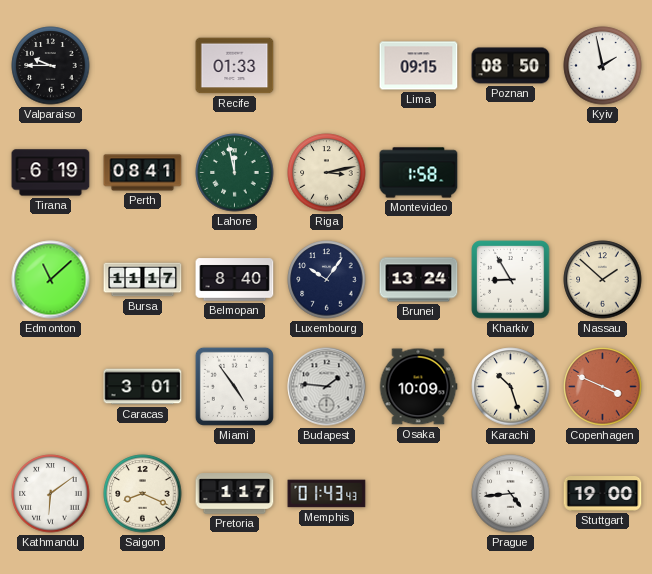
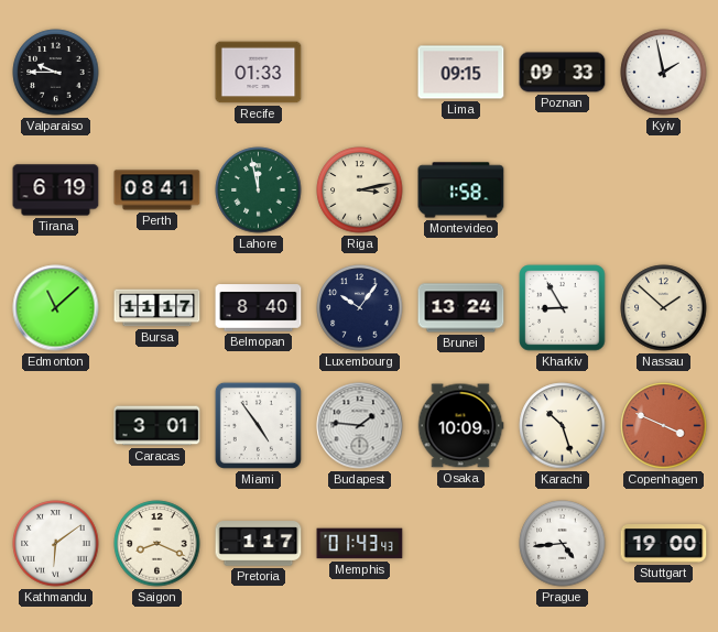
Poznan: 08:50 -> 09:33 (563, 73)
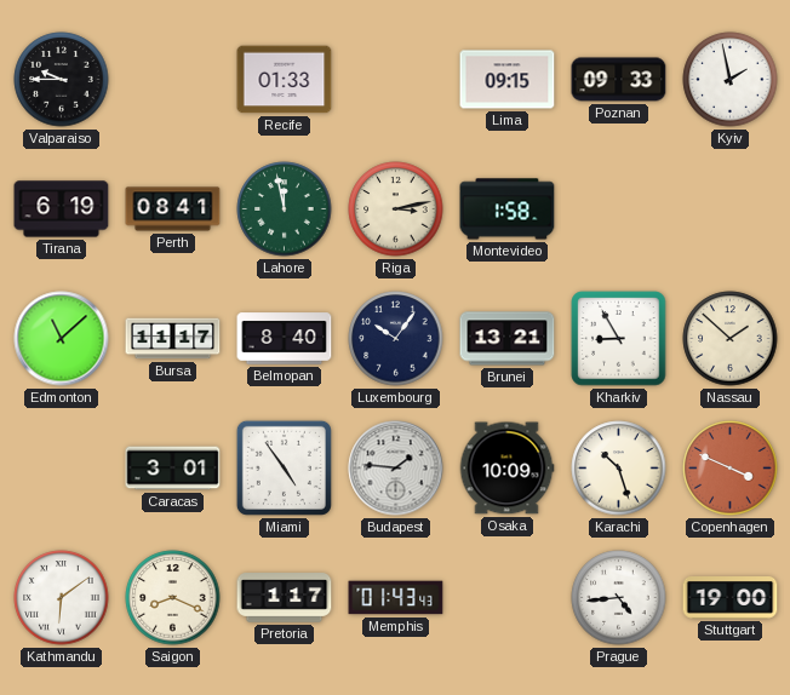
Brunei: 13:24 -> 13:21 (508, 339)
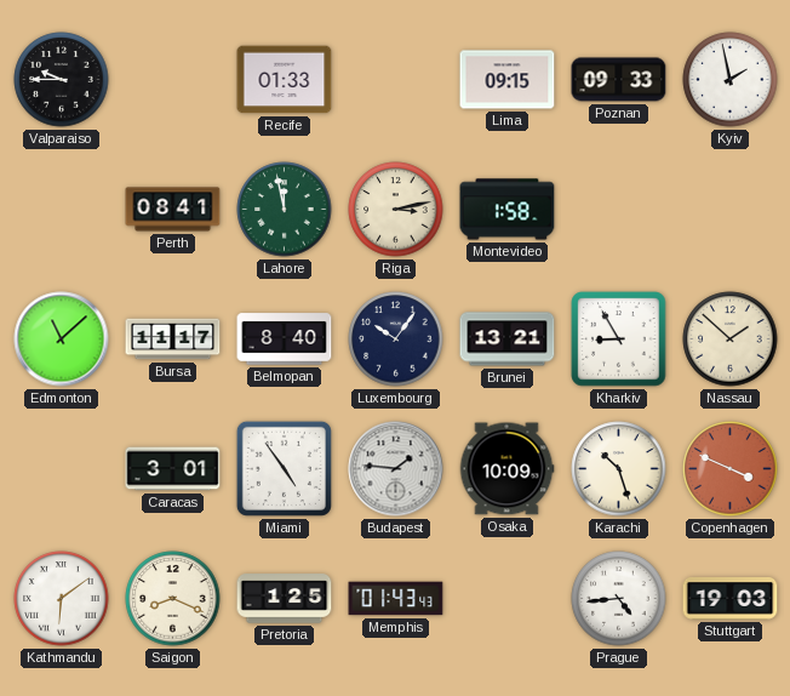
Tirana: 6:19 -> none (62, 209)
Pretoria: 1:17 -> 1:25 (285, 599)
Stuttgart: 19:00 -> 19:03 (731, 599)
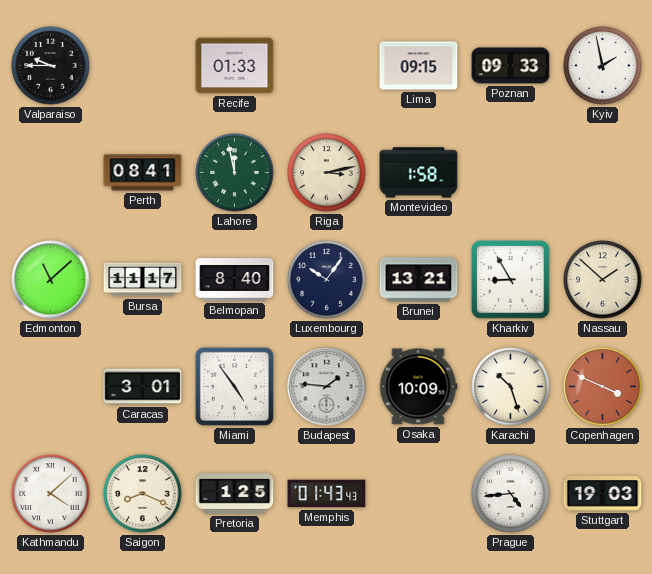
Kathmandu: 6:09 -> 4:08 (51, 494)
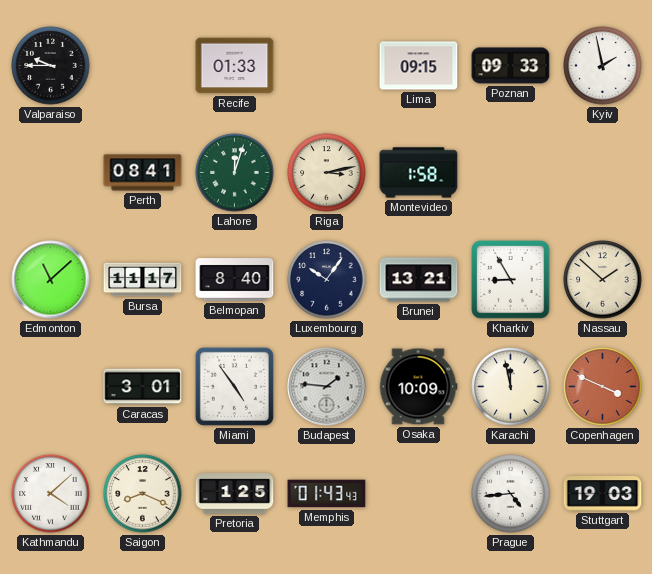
Lahore: 11:58 -> 12:03 (235, 173)
Karachi: 10:27 -> 11:58 (511, 387)
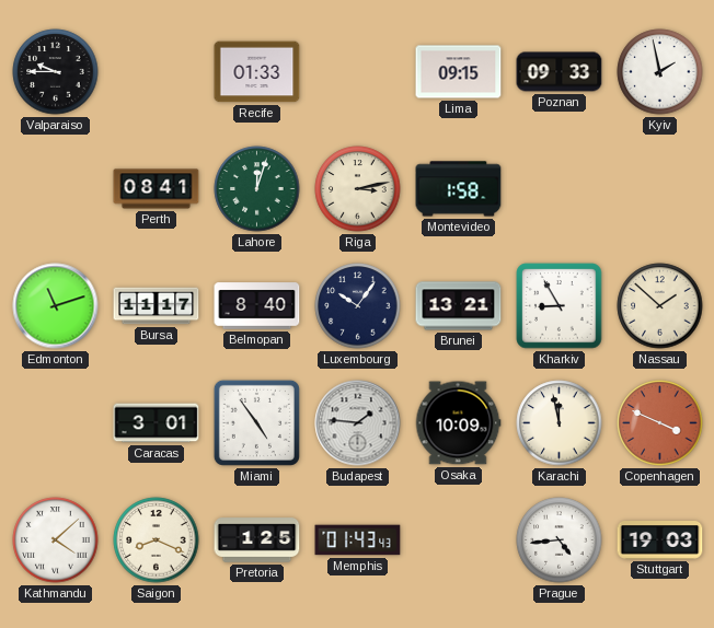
Edmonton: 11:08 -> 11:12 (56, 306)
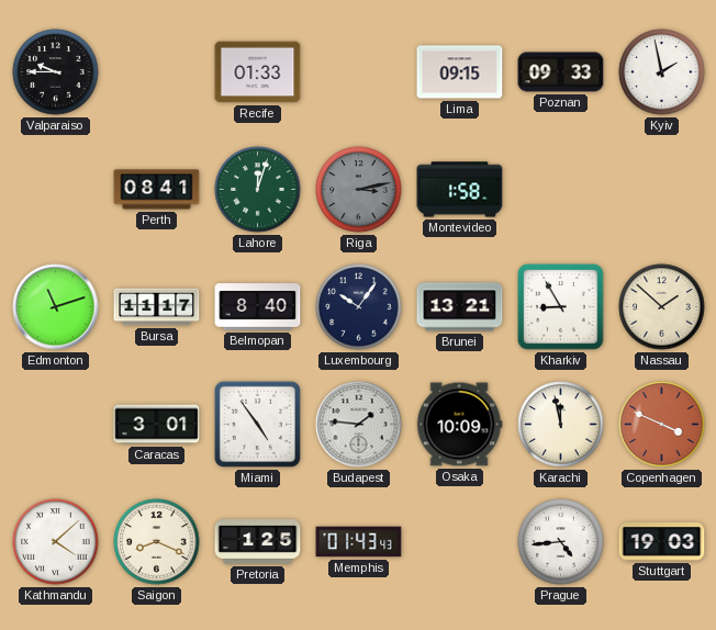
Riga dial: cream -> grey (359, 190)
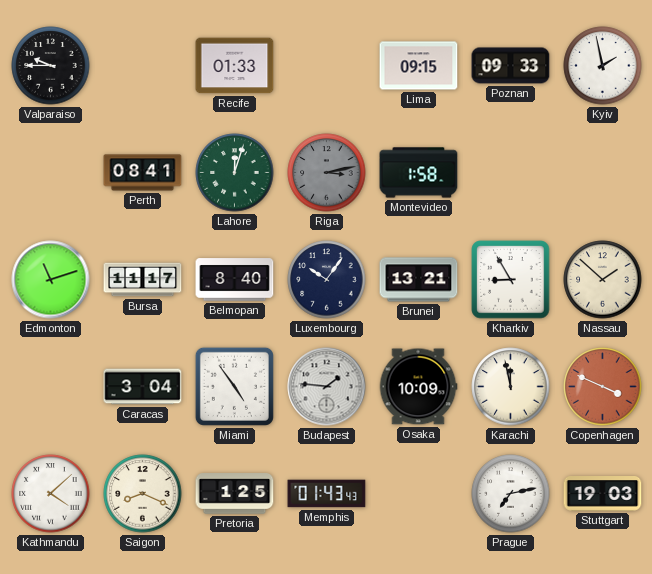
Caracas: 3:01 -> 3:04 (143, 387)
Prague: 4:44 -> 7:13 (511, 494)
